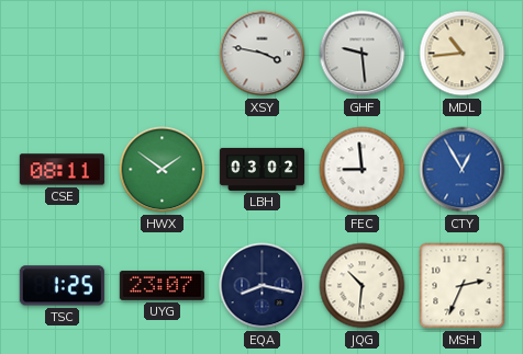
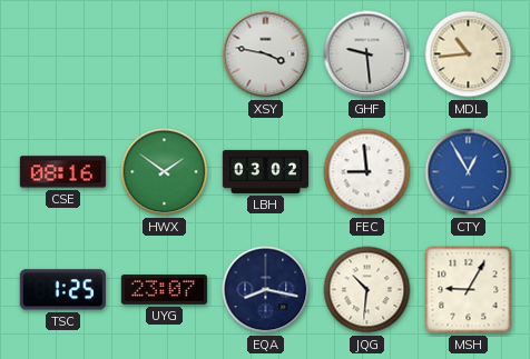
CSE: 08:11 -> 08:16 (62, 172)
MSH: 2:34 -> 9:05 (469, 290)
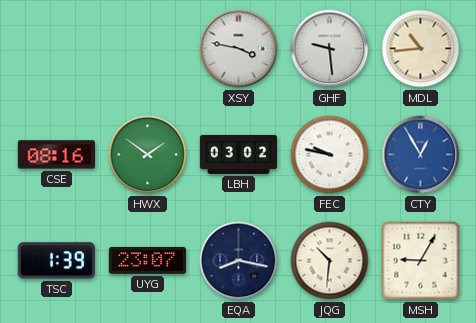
FEC: 8:59 -> 9:47 (330, 155)
TSC: 1:25 -> 1:39 (56, 261)
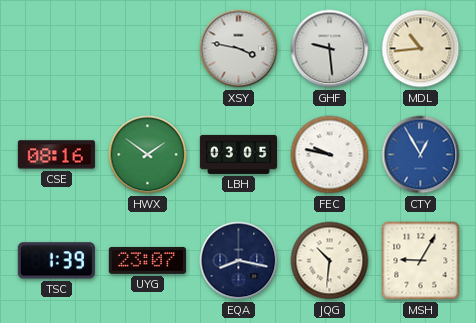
LBH: 03:02 -> 03:05 (238, 154)
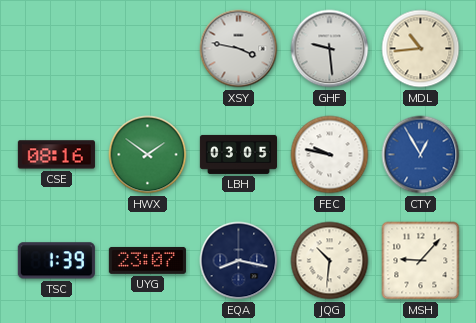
MSH: 9:05 -> 9:07 (421, 261)
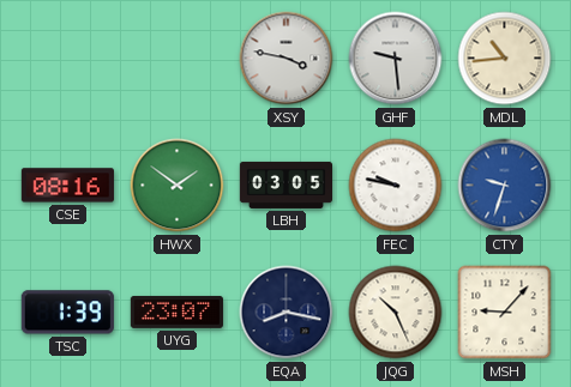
CTY: 12:55 -> 9:33 (505, 186)
JQG: 10:31 -> 10:26 (396, 313)
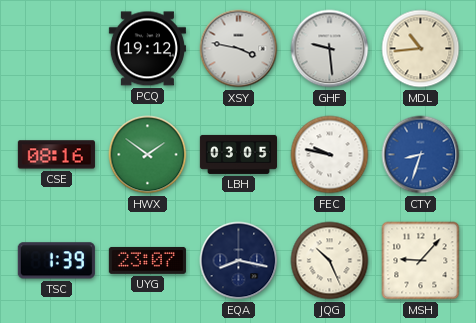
PCQ: none -> 19:12 (147, 49)
CTY: 9:33 -> 8:33 (421, 155)
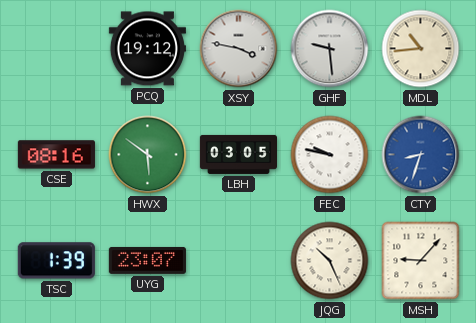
HWX: 1:51 -> 5:51 (148, 155)
EQA: 8:17 -> none (239, 261)
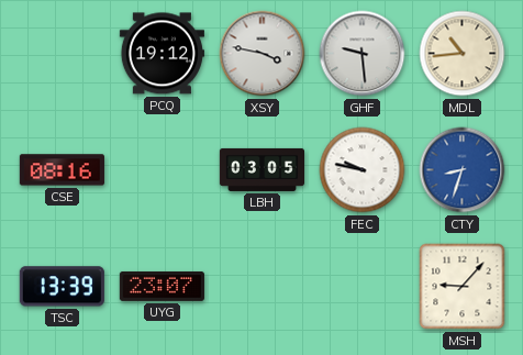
HWX: 5:51 -> none (148, 155)
TSC: 1:39 -> 13:39 (62, 287)
JQG: 10:26 -> none (330, 261)
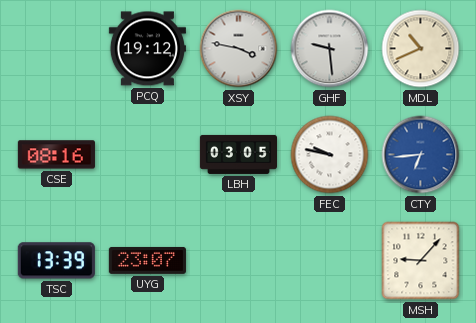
MDL: 10:44 -> 10:41 (421, 49)
CTY: 8:33 -> 6:44 (421, 155)
